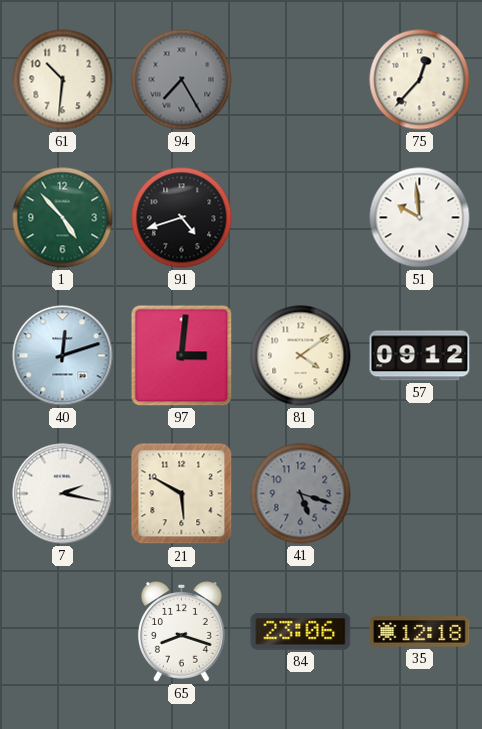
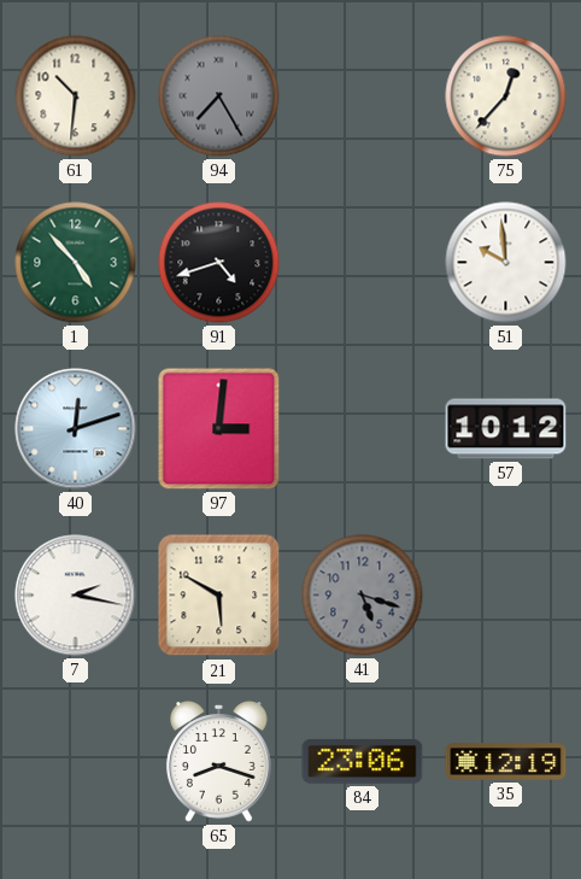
81: 4:09 -> none (301, 356)
57: 09:12 -> 10:12 (506, 429)
35: 12:18 -> 12:19 (506, 762)
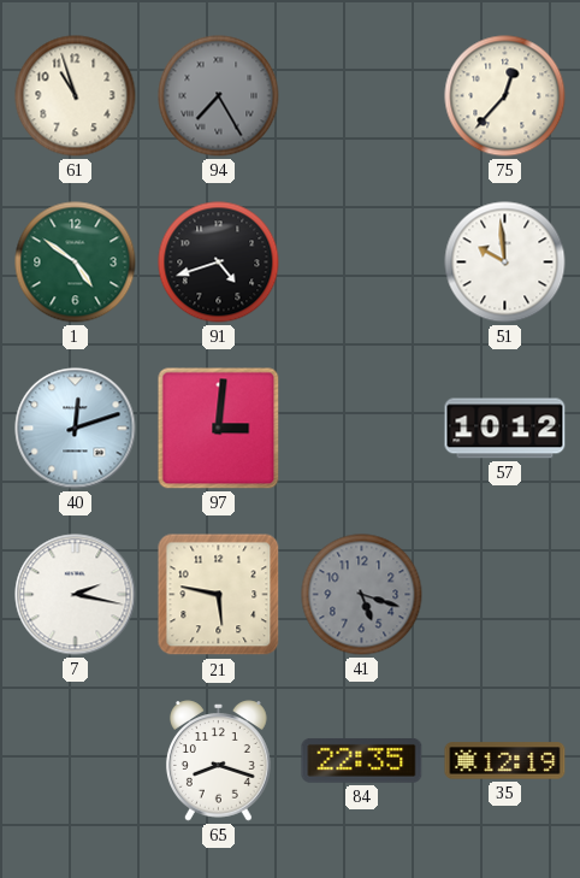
61: 10:31 -> 10:57 (76, 96)
1: 4:53 -> 4:51 (76, 263)
21: 5:50 -> 5:47 (219, 595)
84: 23:06 -> 22:35 (362, 760)
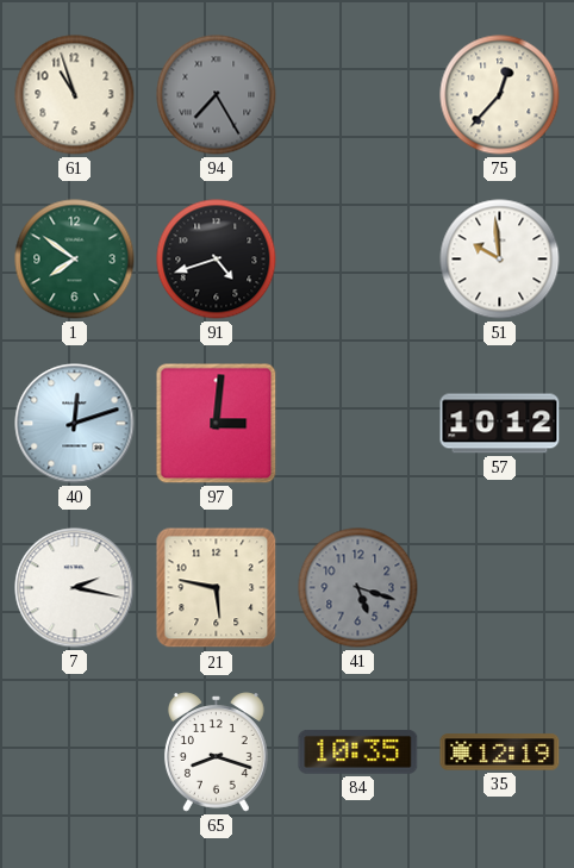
1: 4:51 -> 7:51 (75, 260)
84: 22:35 -> 10:35 (358, 751)
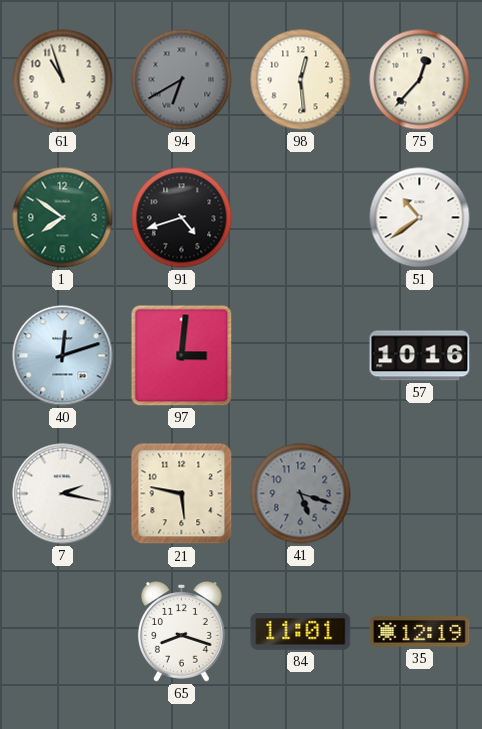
94: 7:25 -> 6:40 (182, 80)
98: none -> 12:29 (301, 80)
51: 9:59 -> 10:39 (420, 218)
57: 10:12 -> 10:16 (420, 356)
84: 10:35 -> 11:01 (301, 631)
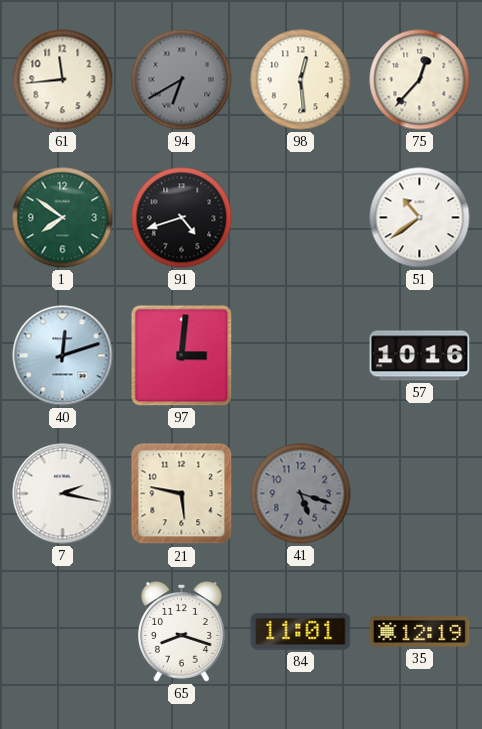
61: 10:57 -> 11:44 (63, 80)
